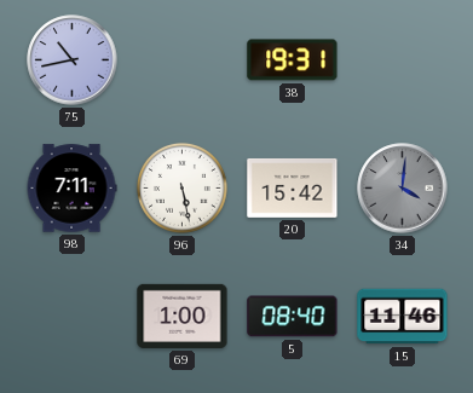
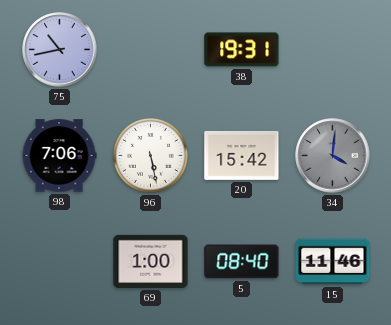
98: 7:11 -> 7:06 (59, 156)
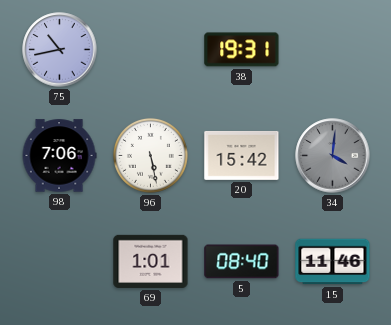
69: 1:00 -> 1:01 (151, 261)
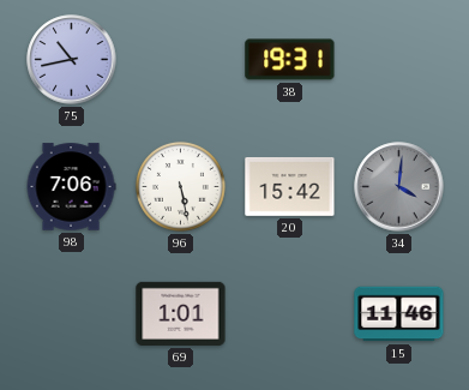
5: 08:40 -> none (242, 262)
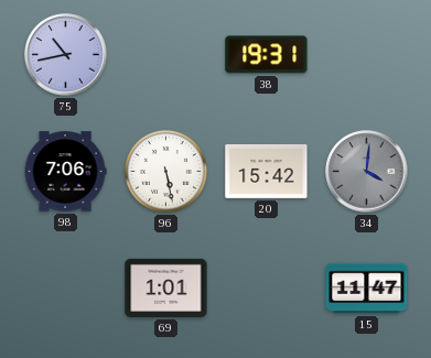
15: 11:46 -> 11:47 (367, 289)
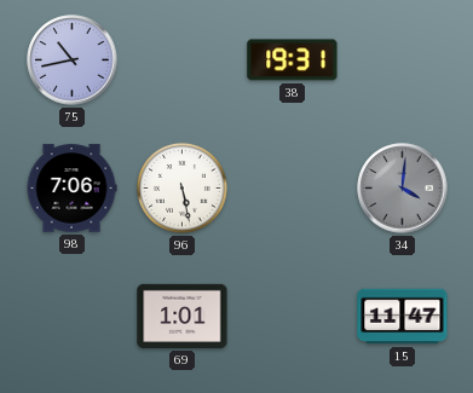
20: 15:42 -> none (267, 171)
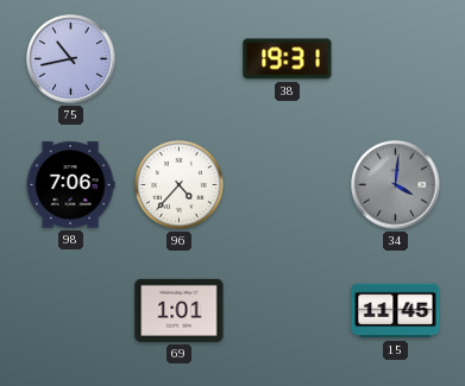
96: 5:28 -> 4:37 (178, 184)
15: 11:47 -> 11:45 (396, 311)
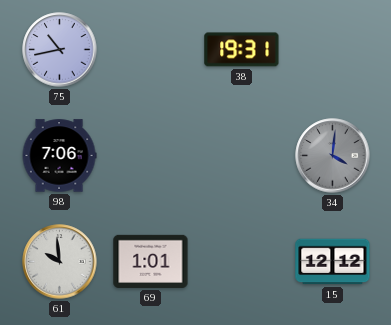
96: 4:37 -> none (178, 184)
61: none -> 9:59 (60, 262)
15: 11:45 -> 12:12 (333, 262)
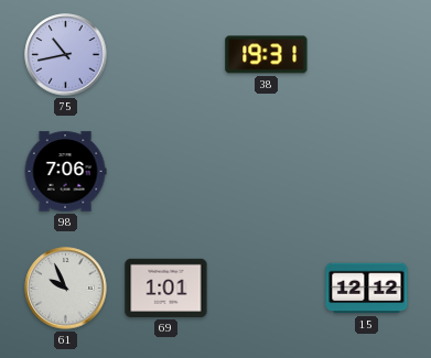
34: 4:01 -> none (333, 156)
61: 9:59 -> 9:56 (66, 289)
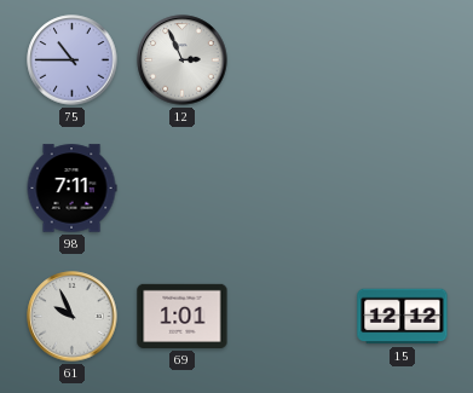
75: 10:43 -> 10:45 (73, 60)
12: none -> 2:56 (183, 60)
38: 19:31 -> none (267, 55)
98: 7:06 -> 7:11 (71, 189)
